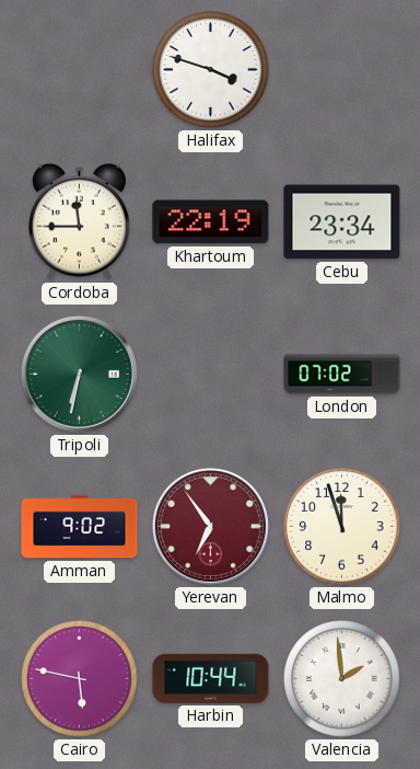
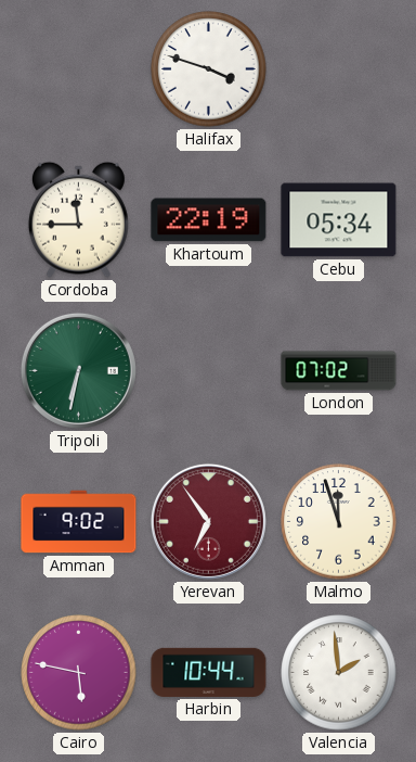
Cebu: 23:34 -> 05:34 (339, 220)
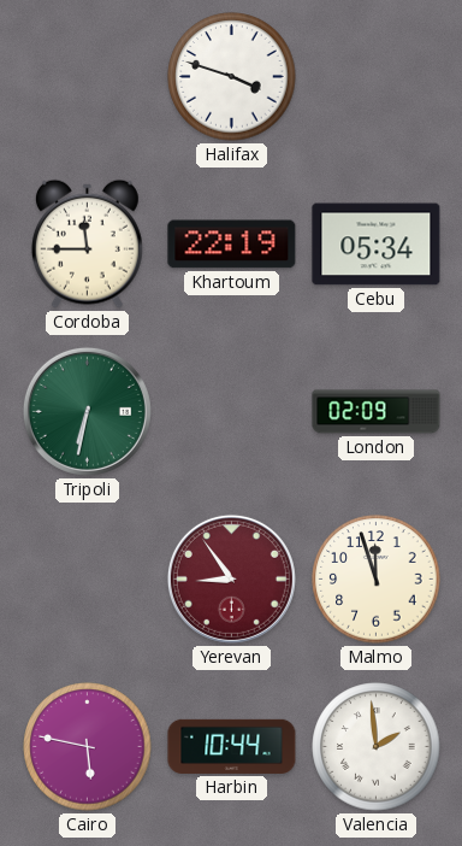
London: 07:02 -> 02:09 (377, 412)
Amman: 9:02 -> none (79, 522)
Yerevan: 6:54 -> 8:54 (231, 578)
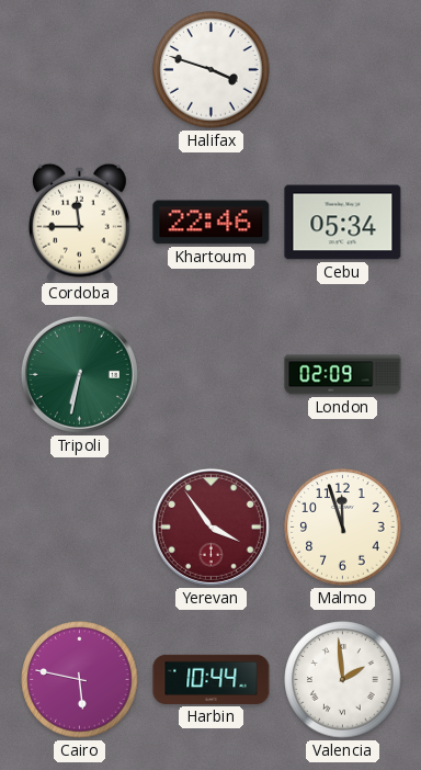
Khartoum: 22:19 -> 22:46 (212, 223)
Yerevan: 8:54 -> 3:54 (210, 526)
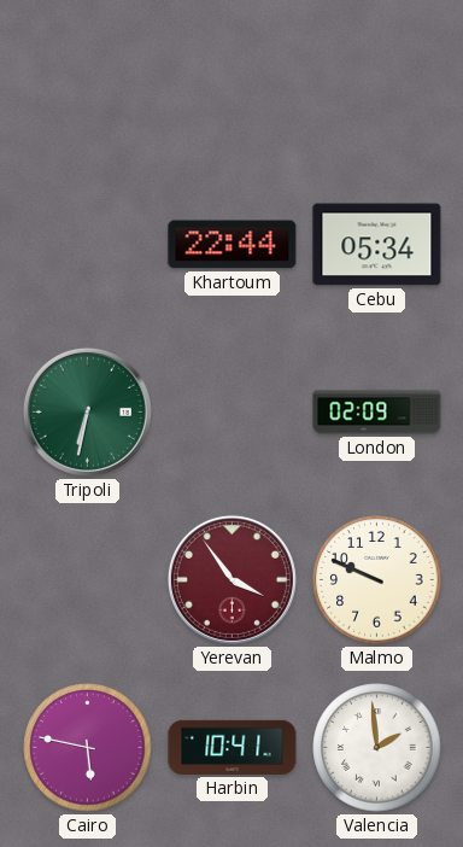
Halifax: 3:48 -> none (212, 70)
Cordoba: 11:45 -> none (79, 222)
Khartoum: 22:46 -> 22:44 (233, 245)
Malmo: 11:57 -> 9:49 (377, 580)
Harbin: 10:44 -> 10:41 (233, 747)
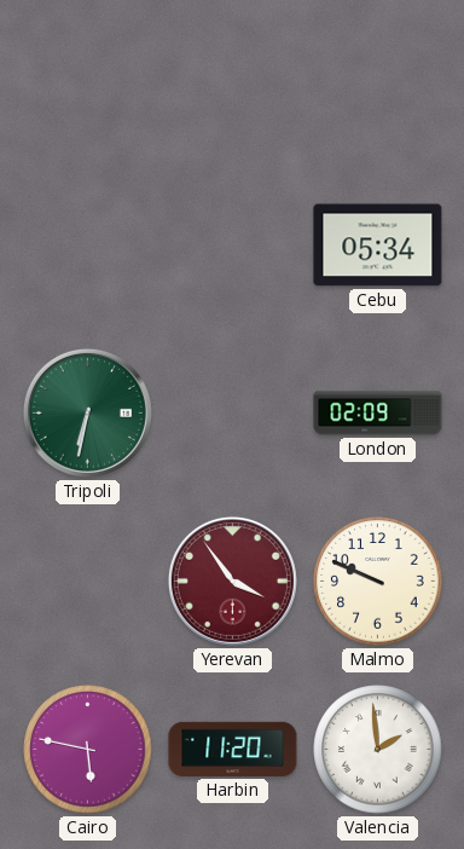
Khartoum: 22:44 -> none (233, 245)
Harbin: 10:41 -> 11:20 (233, 749)
